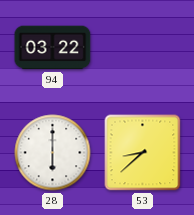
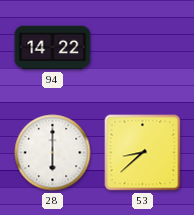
94: 03:22 -> 14:22 (53, 48)
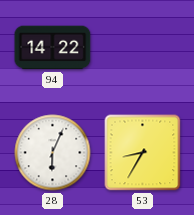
28: 6:00 -> 6:04 (53, 153)
53: 8:38 -> 8:35 (143, 153)
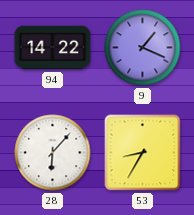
9: none -> 1:19 (143, 48)
28: 6:04 -> 6:07 (53, 153)
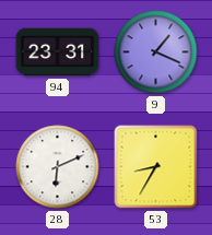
94: 14:22 -> 23:31 (58, 52)
28: 6:07 -> 6:11 (58, 167)
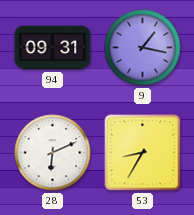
94: 23:31 -> 09:31 (53, 48)
9: 1:19 -> 1:17 (143, 48)
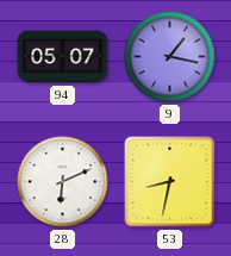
94: 09:31 -> 05:07 (63, 57)
53: 8:35 -> 8:32 (170, 182)
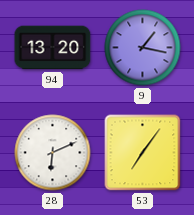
94: 05:07 -> 13:20 (53, 48)
53: 8:32 -> 7:06 (143, 153)
